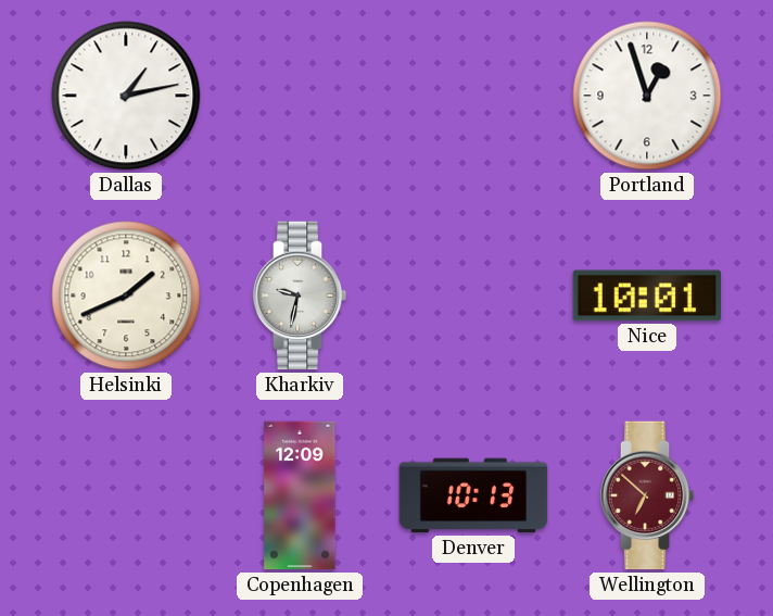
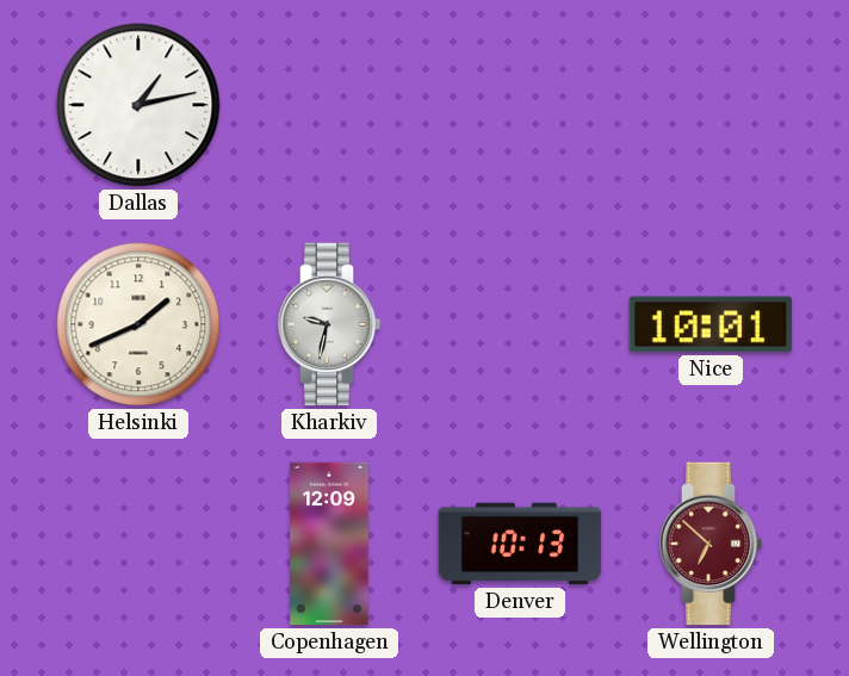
Portland: 12:57 -> none (647, 96)
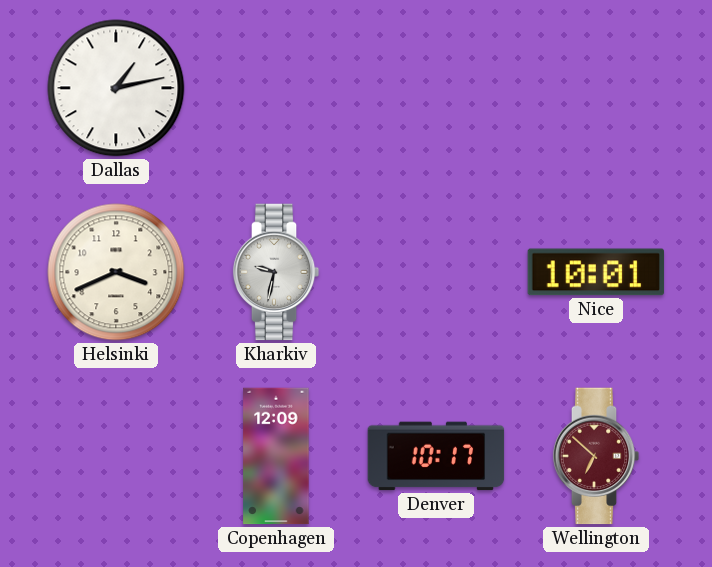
Helsinki: 1:41 -> 3:41 (116, 272)
Denver: 10:13 -> 10:17 (436, 456)
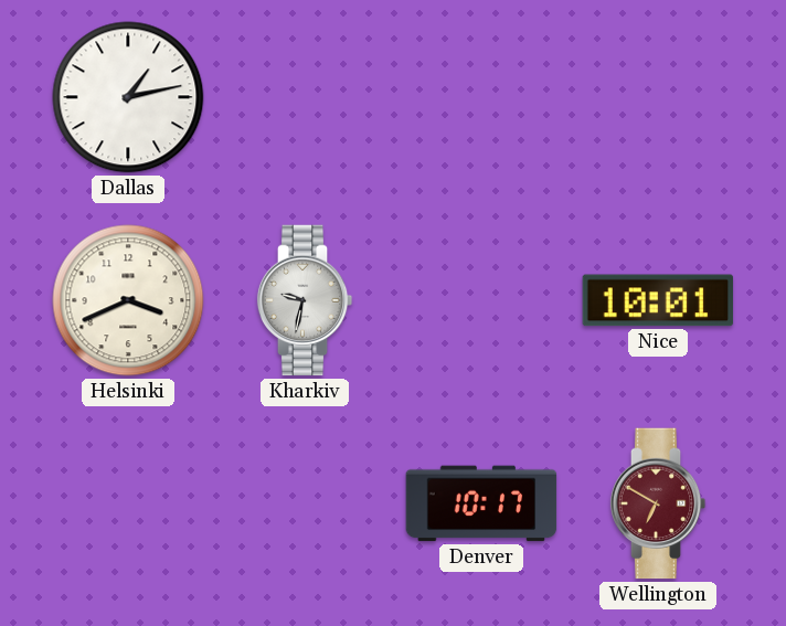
Copenhagen: 12:09 -> none (276, 456)
Wellington: 6:52 -> 6:50 (658, 503)
